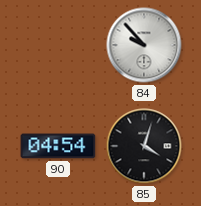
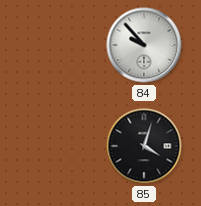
90: 04:54 -> none (58, 146)
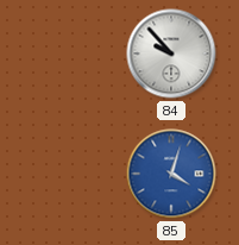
85 dial: black -> blue (171, 174)
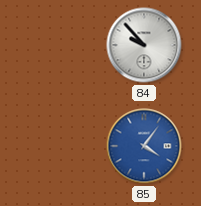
85: 4:03 -> 4:06 (144, 146)
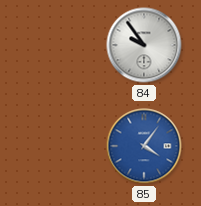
84: 9:53 -> 9:54 (144, 45)
